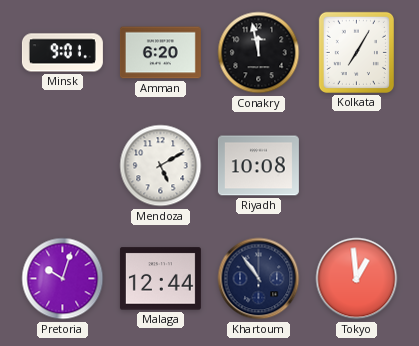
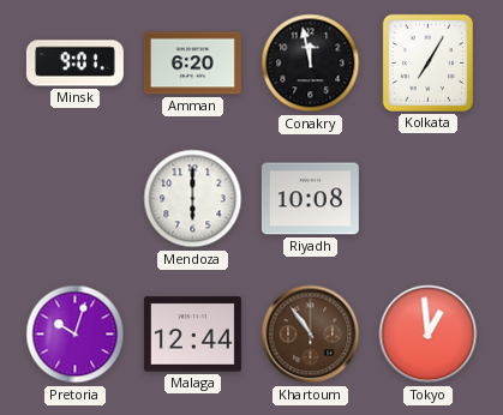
Mendoza: 5:10 -> 6:00 (193, 199)
Khartoum dial: navy -> brown (311, 335)
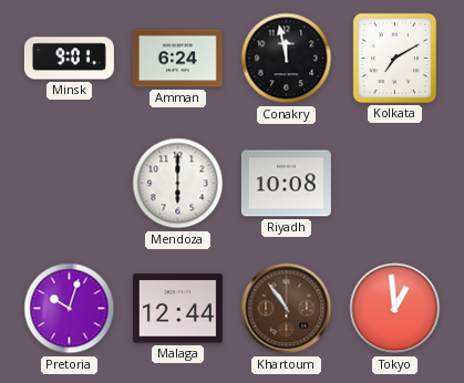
Amman: 6:20 -> 6:24 (177, 59)
Kolkata: 7:05 -> 7:10 (394, 58)
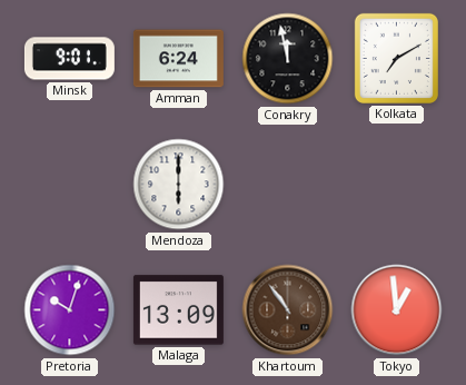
Riyadh: 10:08 -> none (286, 184)
Malaga: 12:44 -> 13:09 (178, 310)
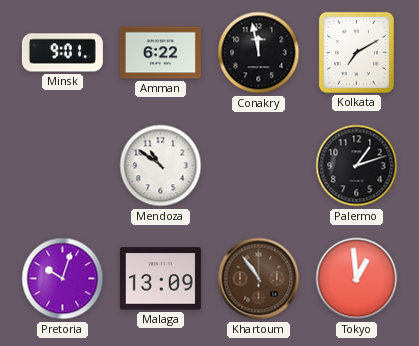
Amman: 6:24 -> 6:22 (160, 53)
Mendoza: 6:00 -> 10:51 (161, 166)
Palermo: none -> 1:12 (357, 166)
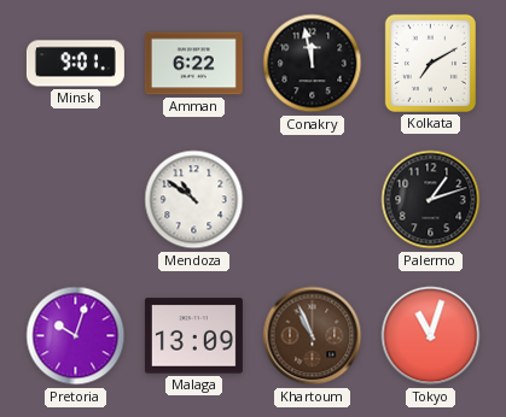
Khartoum: 10:54 -> 10:56 (313, 336)
Tokyo: 12:59 -> 11:03 (431, 336)
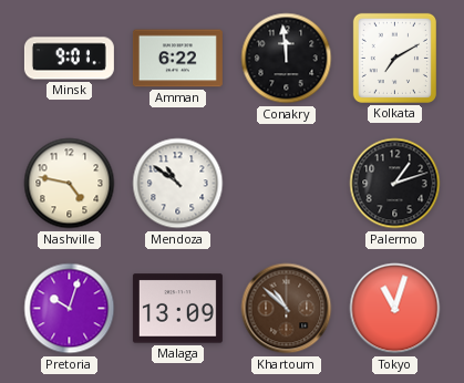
Conakry: 11:58 -> 11:59 (287, 59)
Nashville: none -> 4:47 (70, 184)
Khartoum: 10:56 -> 10:52 (287, 309)
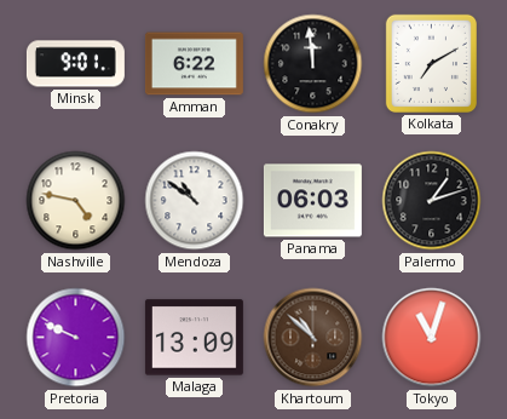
Panama: none -> 06:03 (312, 201)
Pretoria: 10:03 -> 9:49 (76, 338)
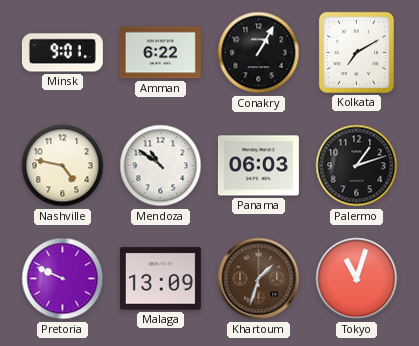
Conakry: 11:59 -> 1:05 (259, 53)
Khartoum: 10:52 -> 1:33 (259, 279)
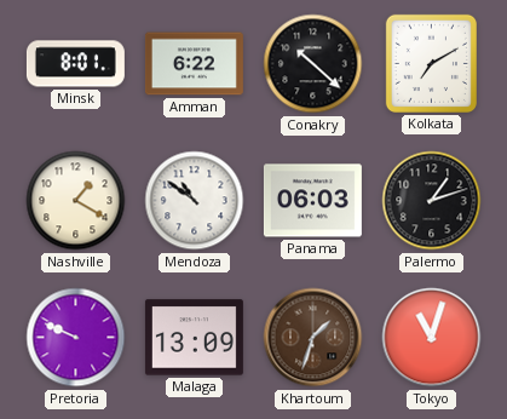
Minsk: 9:01 -> 8:01 (75, 64)
Conakry: 1:05 -> 10:22 (313, 64)
Nashville: 4:47 -> 1:20 (76, 201)
